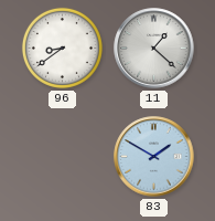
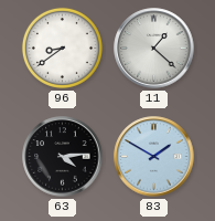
63: none -> 4:14 (63, 157)
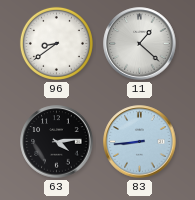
83: 1:50 -> 8:44 (140, 142)
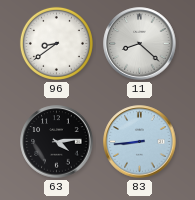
11: 1:22 -> 8:22 (140, 44)
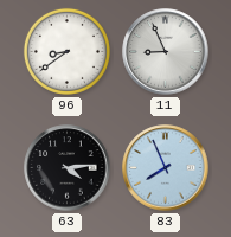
11: 8:22 -> 8:56 (166, 52)
83: 8:44 -> 7:56 (166, 168)
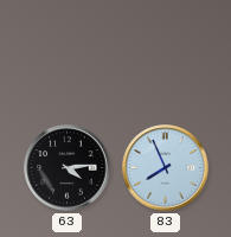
96: 8:39 -> none (66, 51)
11: 8:56 -> none (166, 52)
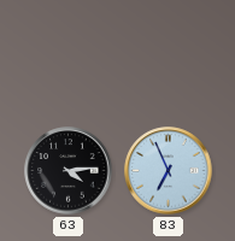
83: 7:56 -> 6:56 (169, 171)
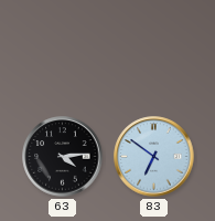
83: 6:56 -> 6:51 (154, 157)
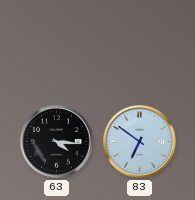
63: 4:14 -> 4:16 (57, 142)
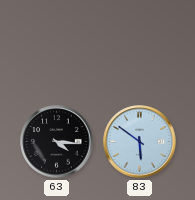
83: 6:51 -> 5:51 (140, 142)
